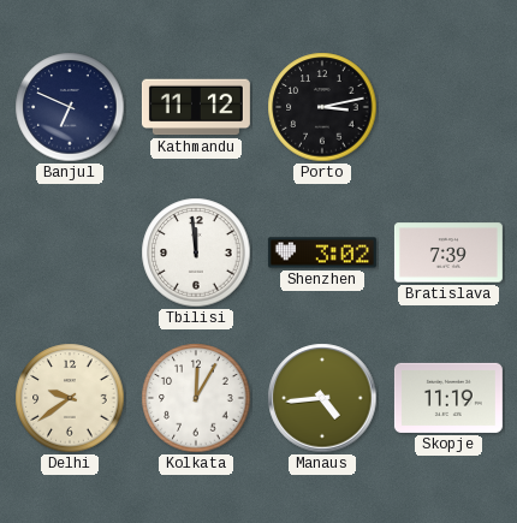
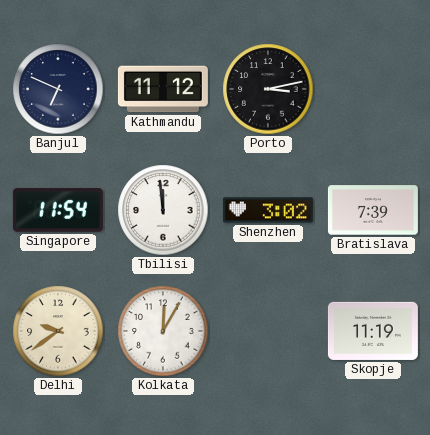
Singapore: none -> 11:54 (58, 210)
Manaus: 4:44 -> none (322, 398)
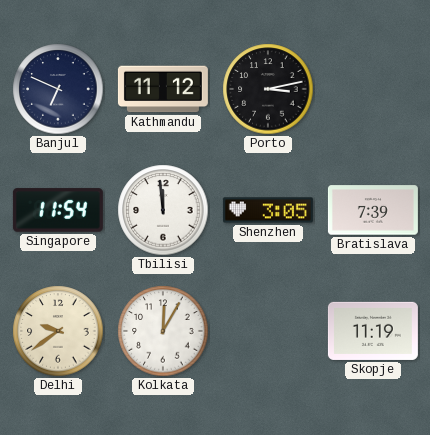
Shenzhen: 3:02 -> 3:05 (268, 210)
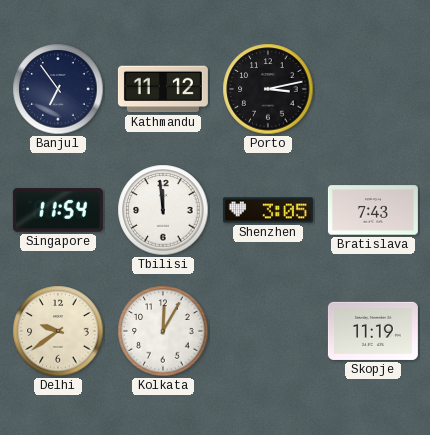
Banjul: 6:49 -> 6:54 (58, 89)
Bratislava: 7:39 -> 7:43 (373, 210)
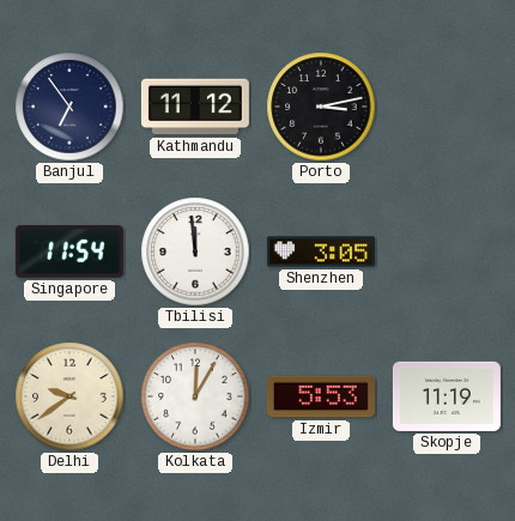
Bratislava: 7:43 -> none (373, 210)
Izmir: none -> 5:53 (321, 396)
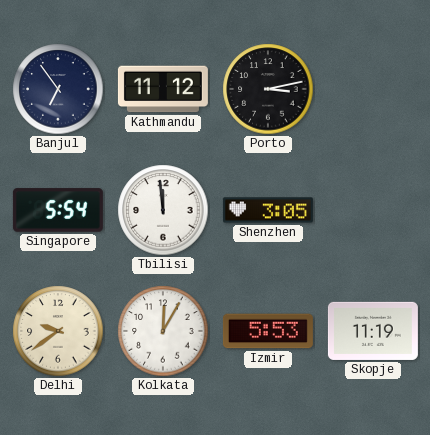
Singapore: 11:54 -> 5:54 (58, 210)
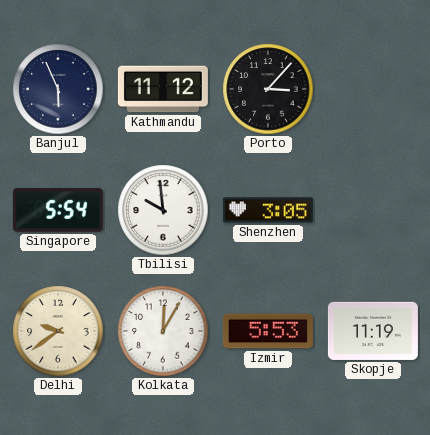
Banjul: 6:54 -> 5:56 (58, 89)
Porto: 3:13 -> 3:07 (268, 89)
Tbilisi: 11:59 -> 9:59 (163, 210)
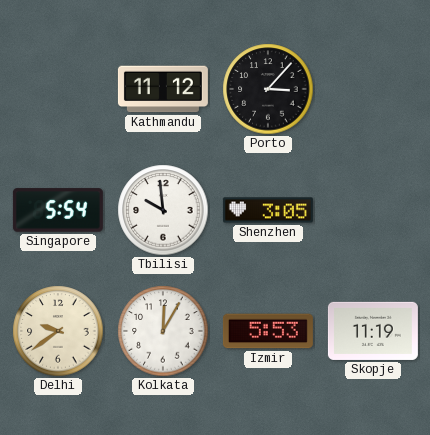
Banjul: 5:56 -> none (58, 89)
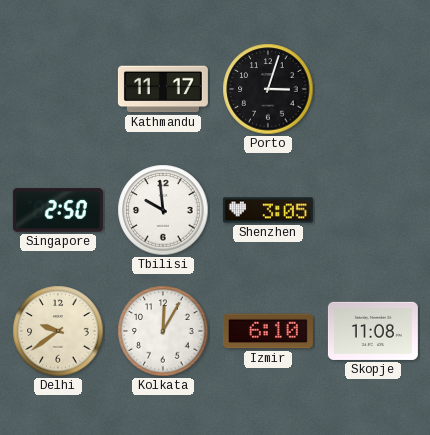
Kathmandu: 11:12 -> 11:17 (163, 89)
Porto: 3:07 -> 3:03 (268, 89)
Singapore: 5:54 -> 2:50 (58, 210)
Izmir: 5:53 -> 6:10 (268, 331)
Skopje: 11:19 -> 11:08 (373, 331)
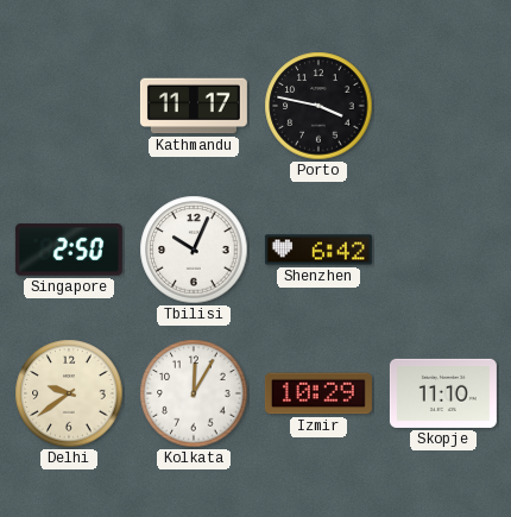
Porto: 3:03 -> 3:47 (318, 106)
Tbilisi: 9:59 -> 10:04 (194, 250)
Shenzhen: 3:05 -> 6:42 (318, 250)
Izmir: 6:10 -> 10:29 (318, 393)
Skopje: 11:08 -> 11:10 (443, 393)
